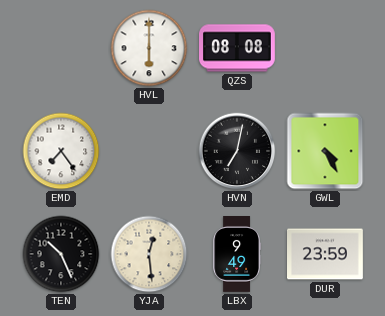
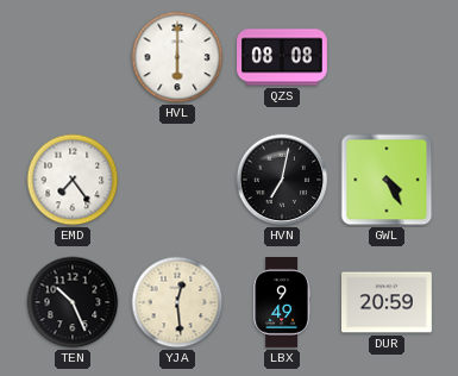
DUR: 23:59 -> 20:59 (388, 302)
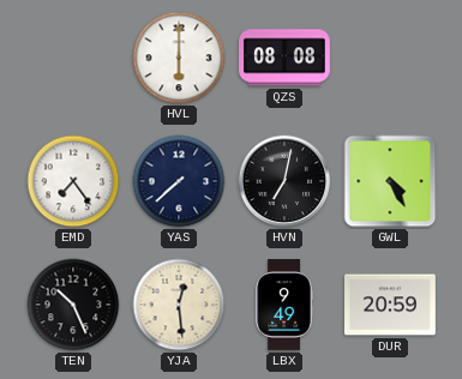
YAS: none -> 7:38 (179, 181)
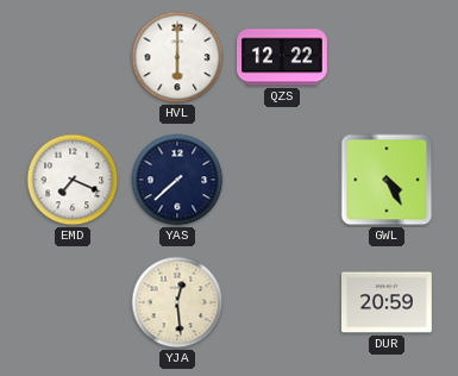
QZS: 08:08 -> 12:22 (283, 57)
EMD: 7:24 -> 7:19 (73, 180)
HVN: 7:02 -> none (284, 181)
TEN: 10:26 -> none (73, 305)
LBX: 9:49 -> none (283, 306)
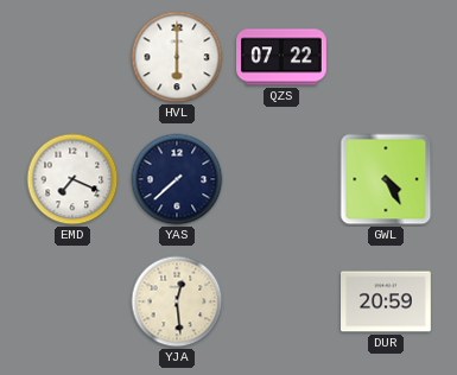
QZS: 12:22 -> 07:22 (283, 57)
